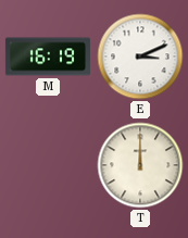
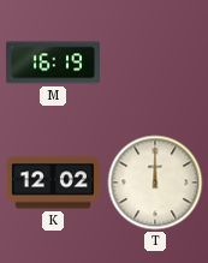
E: 3:11 -> none (140, 57)
K: none -> 12:02 (53, 183)
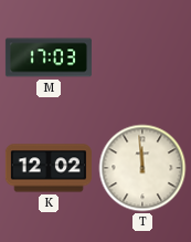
M: 16:19 -> 17:03 (49, 57)
T: 12:00 -> 11:59 (142, 168)
